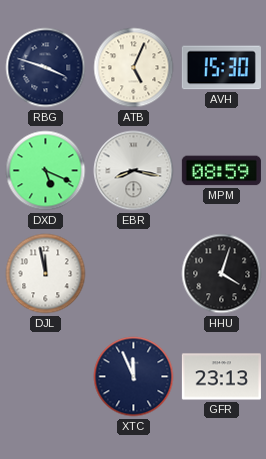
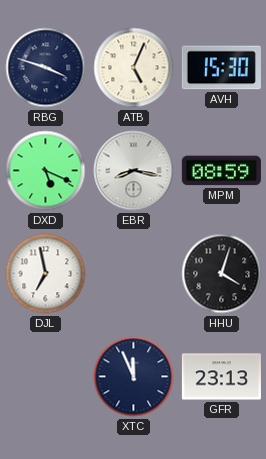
DJL: 11:58 -> 6:58 (46, 274)
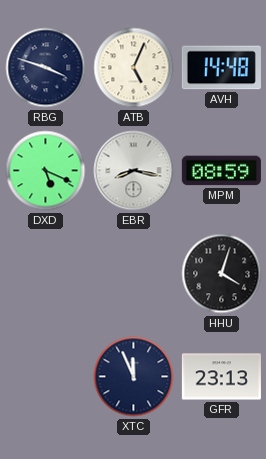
AVH: 15:30 -> 14:48 (221, 68)
DJL: 6:58 -> none (46, 274)
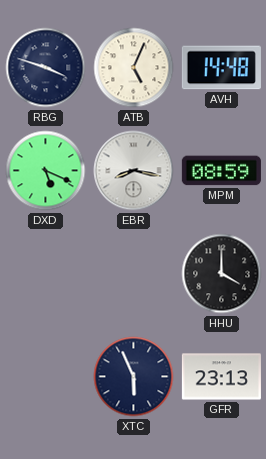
HHU: 4:03 -> 4:00 (222, 274)
XTC: 11:56 -> 5:56 (134, 377)
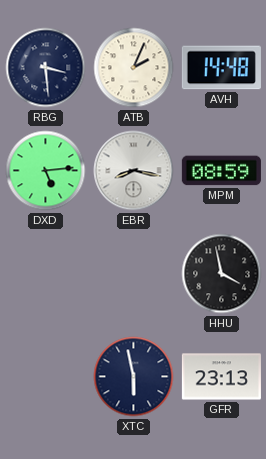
RBG: 3:48 -> 3:29 (46, 68)
ATB: 5:04 -> 2:04 (134, 68)
DXD: 5:19 -> 5:14 (46, 171)
HHU: 4:00 -> 3:58 (222, 274)
XTC: 5:56 -> 5:58 (134, 377)
